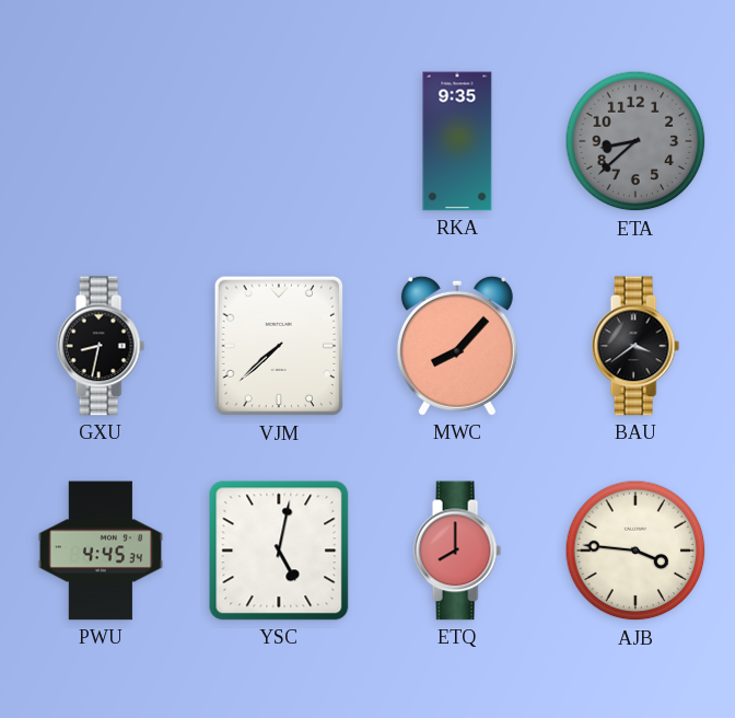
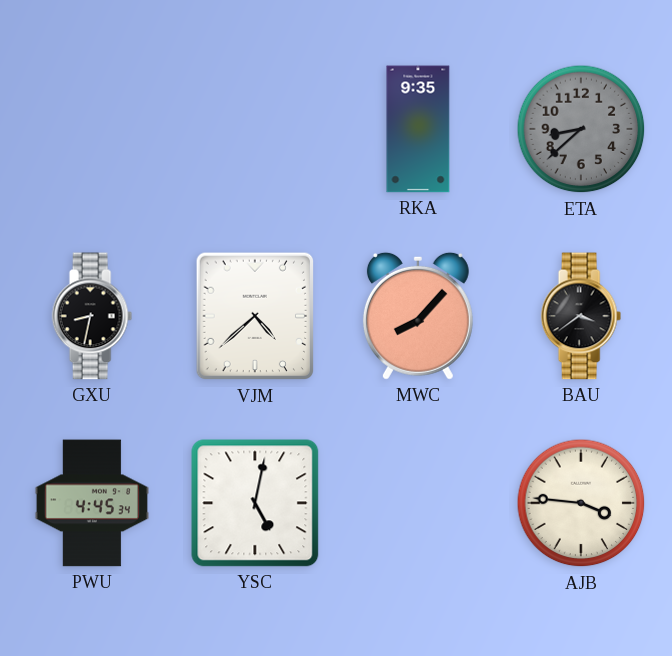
VJM: 7:38 -> 4:38 (254, 316)
ETQ: 8:00 -> none (457, 551)
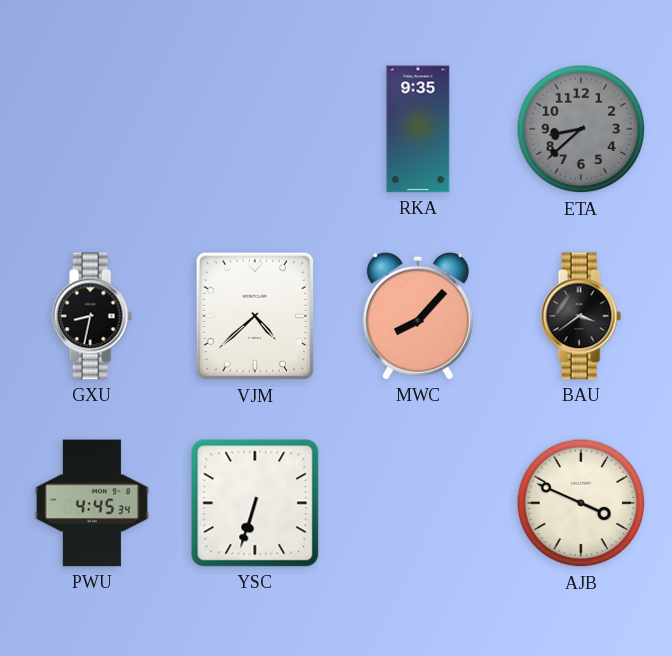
YSC: 5:02 -> 6:33 (255, 503)
AJB: 3:46 -> 3:49 (581, 503)
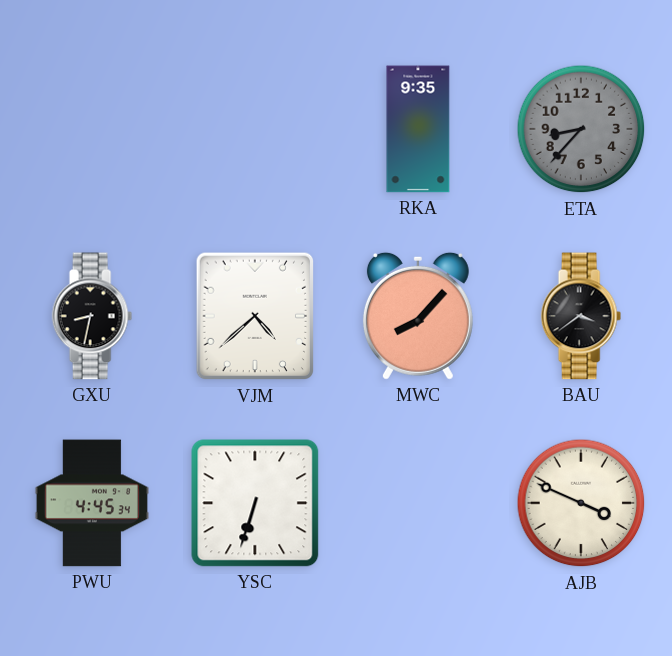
ETA: 8:38 -> 8:37 (581, 129)
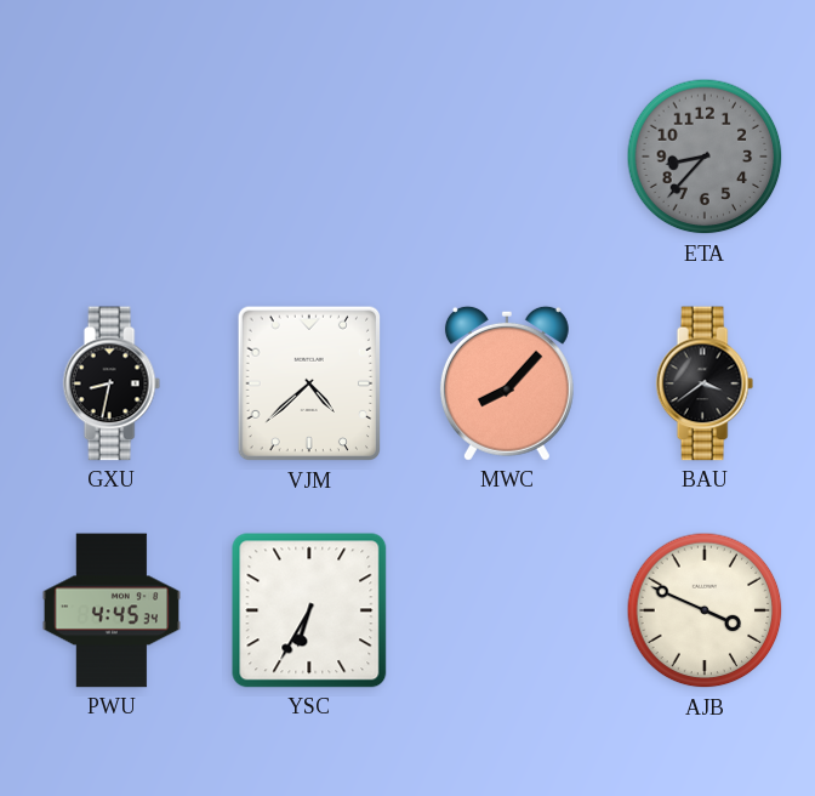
RKA: 9:35 -> none (418, 129)
YSC: 6:33 -> 6:35 (309, 610)
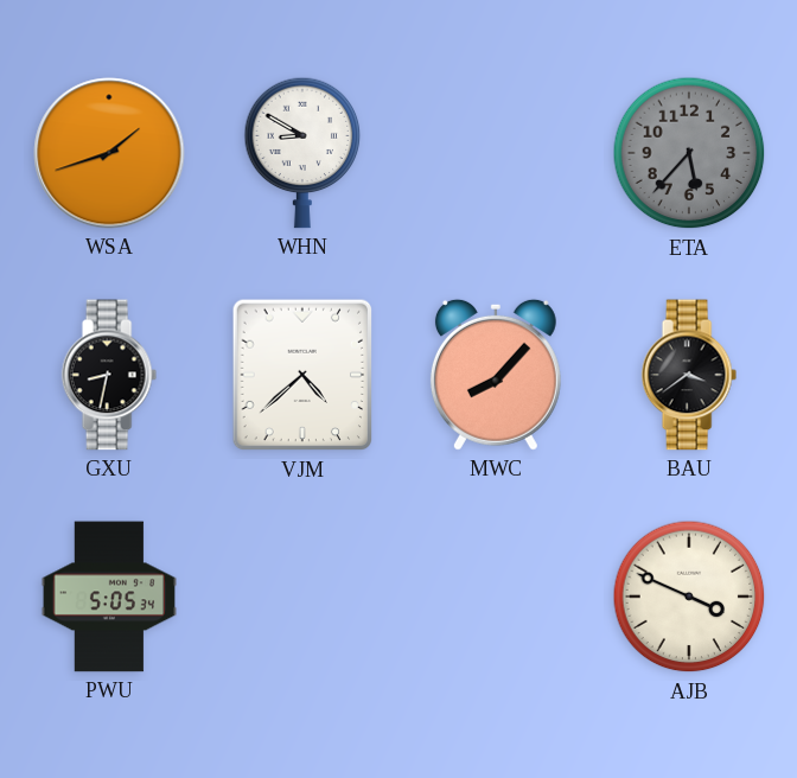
WSA: none -> 1:42 (109, 153)
WHN: none -> 8:50 (302, 153)
ETA: 8:37 -> 5:37 (689, 153)
PWU: 4:45 -> 5:05 (109, 597)
YSC: 6:35 -> none (309, 610)
